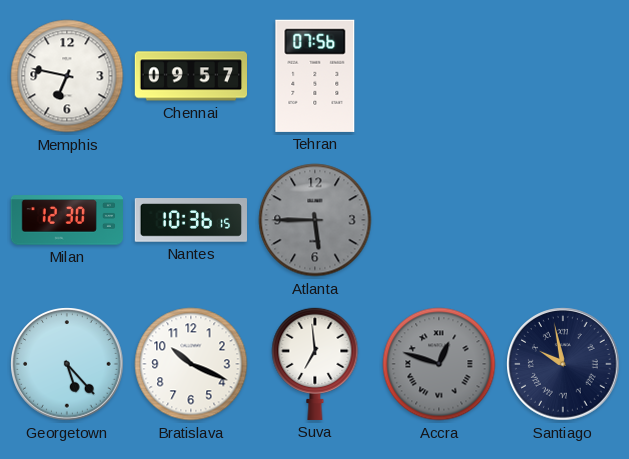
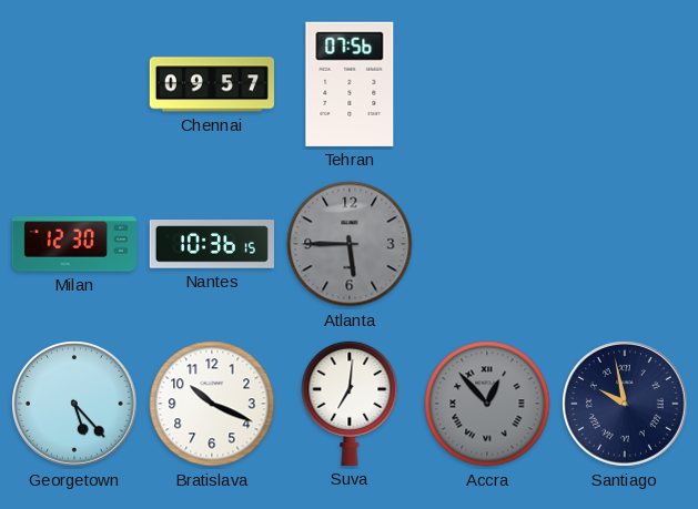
Memphis: 6:47 -> none (67, 76)
Suva: 6:59 -> 7:01 (350, 403)
Accra: 12:48 -> 12:53 (487, 404)
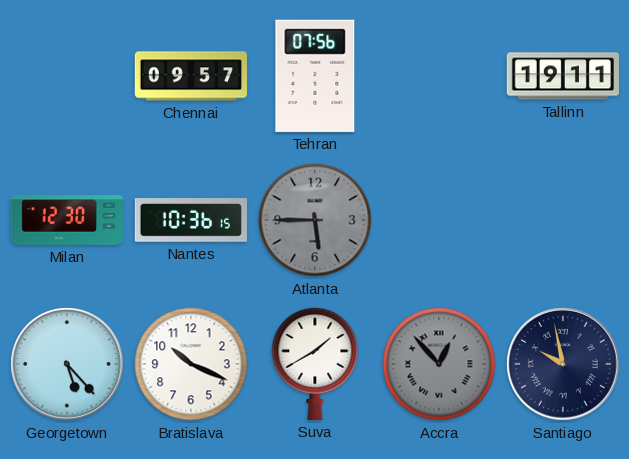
Tallinn: none -> 19:11 (562, 76)
Suva: 7:01 -> 1:40 (315, 363)
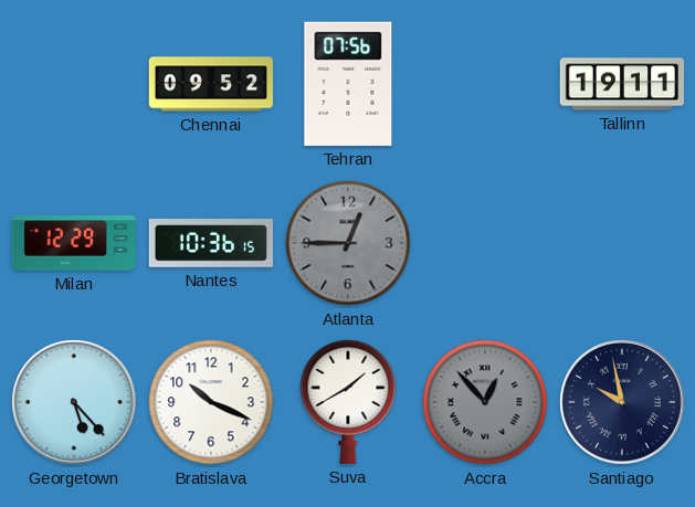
Chennai: 09:57 -> 09:52 (211, 84)
Milan: 12:30 -> 12:29 (73, 243)
Atlanta: 5:45 -> 12:45 (348, 243)
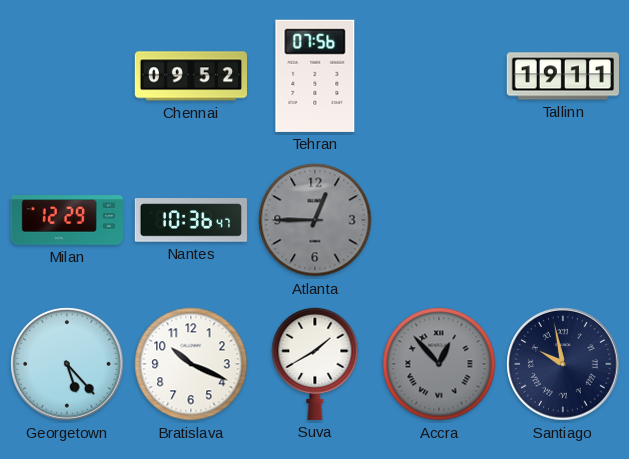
Nantes: 10:36:15 -> 10:36:47 (190, 220)
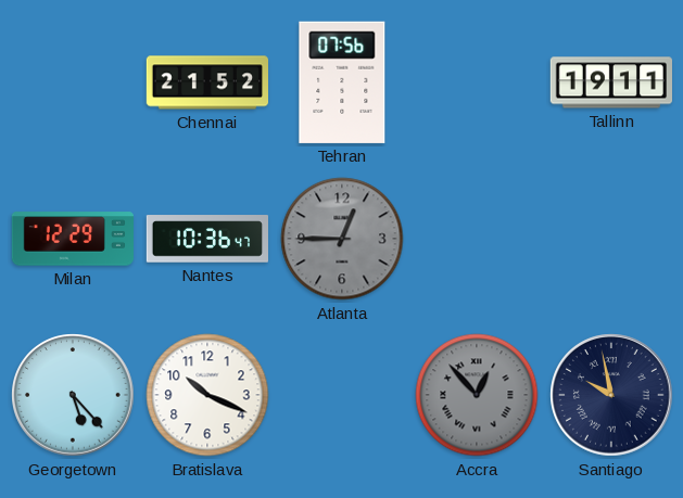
Chennai: 09:52 -> 21:52 (207, 82)
Suva: 1:40 -> none (315, 363)
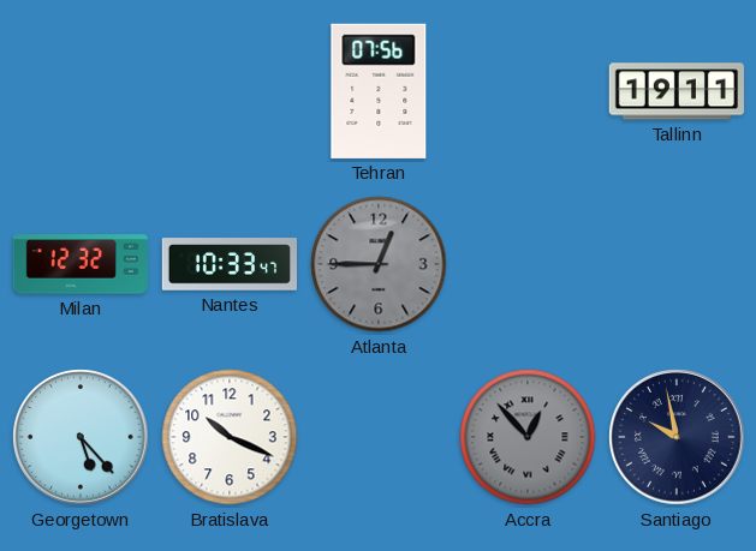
Chennai: 21:52 -> none (207, 82)
Milan: 12:29 -> 12:32 (79, 264)
Nantes: 10:36 -> 10:33 (228, 264)
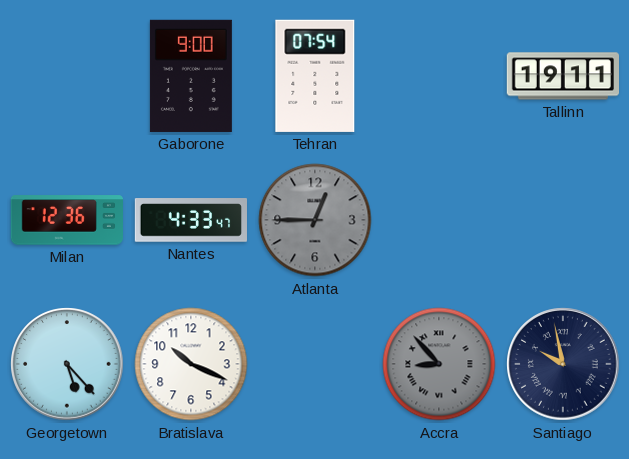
Gaborone: none -> 9:00 (191, 76)
Tehran: 07:56 -> 07:54 (315, 76)
Milan: 12:32 -> 12:36 (66, 220)
Nantes: 10:33 -> 4:33 (190, 220)
Accra: 12:53 -> 8:53 (439, 364)
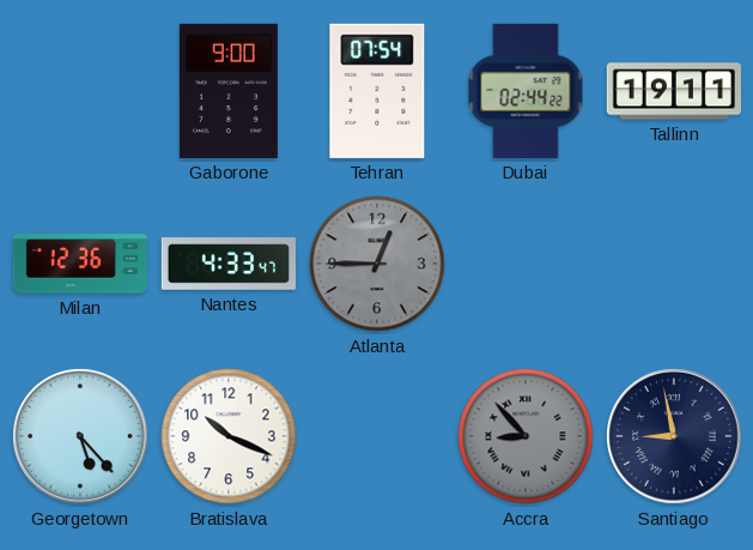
Dubai: none -> 02:44 (526, 91)
Santiago: 9:58 -> 8:58 (674, 436)
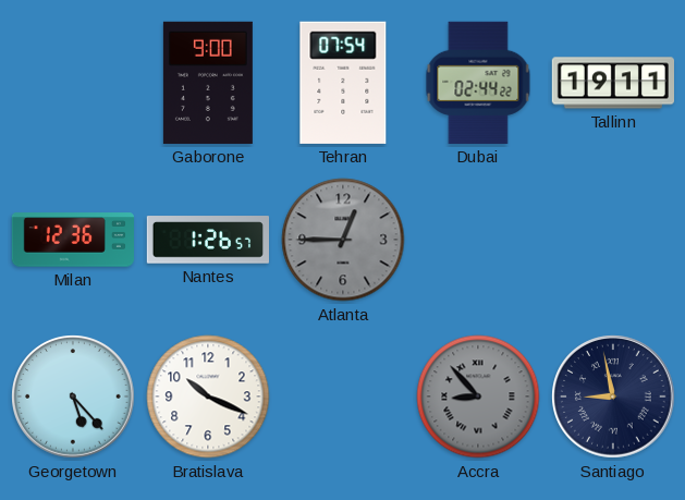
Nantes: 4:33 -> 1:26 (207, 240)
